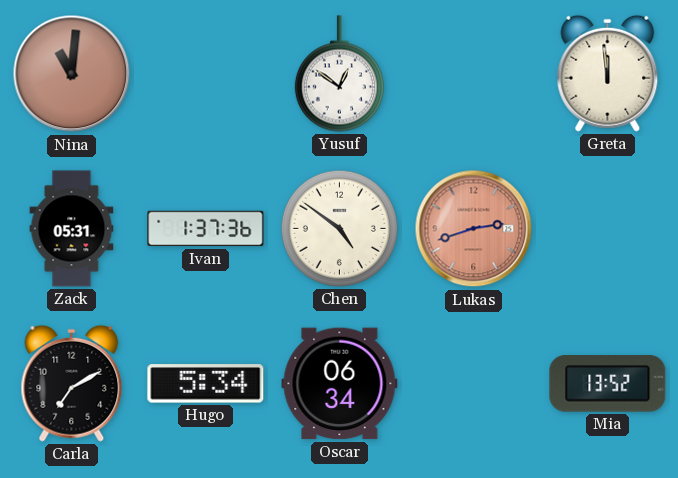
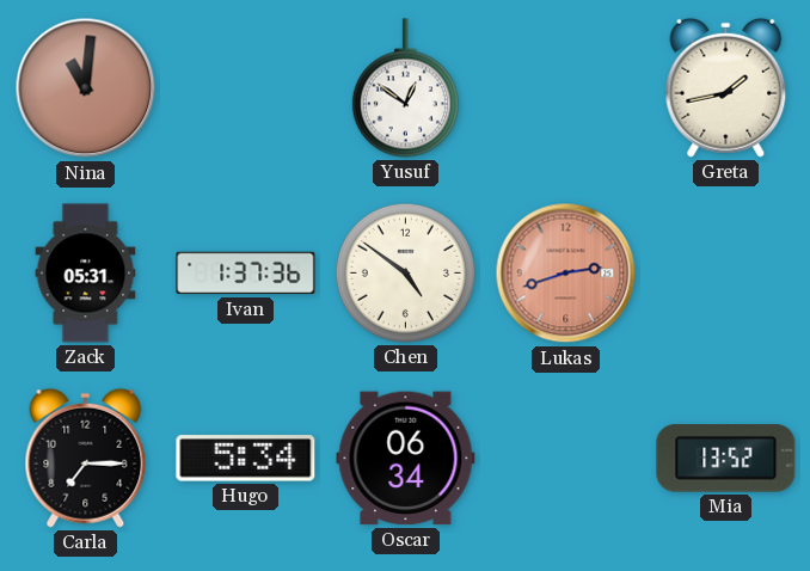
Greta: 11:59 -> 1:43 (726, 87)
Carla: 7:10 -> 7:15 (86, 458)
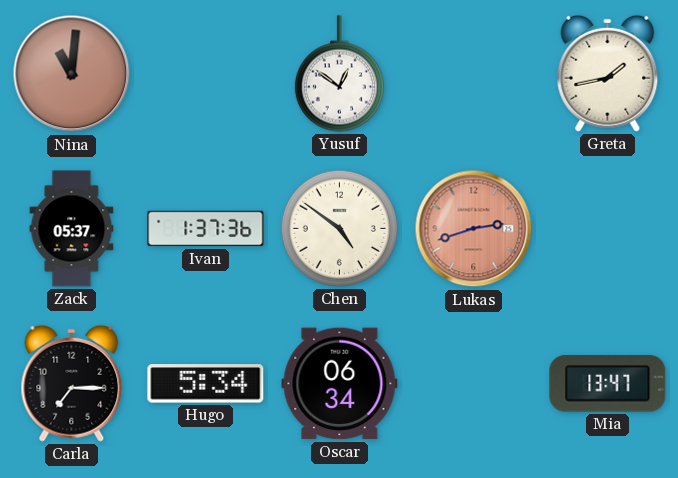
Zack: 05:31 -> 05:37 (72, 229)
Mia: 13:52 -> 13:47 (608, 384)
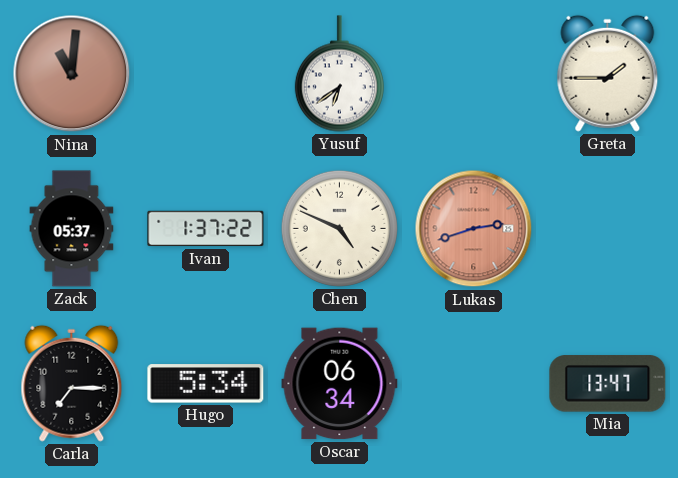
Yusuf: 12:51 -> 6:39 (339, 74)
Greta: 1:43 -> 1:45 (608, 73)
Ivan: 1:37:36 -> 1:37:22 (206, 229)
Chen: 4:51 -> 4:49 (339, 228)
